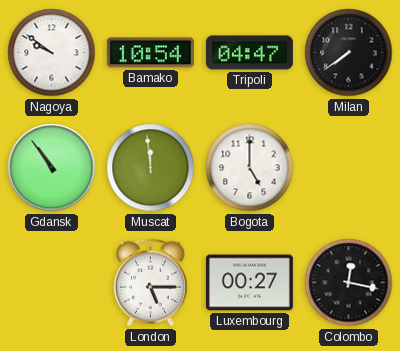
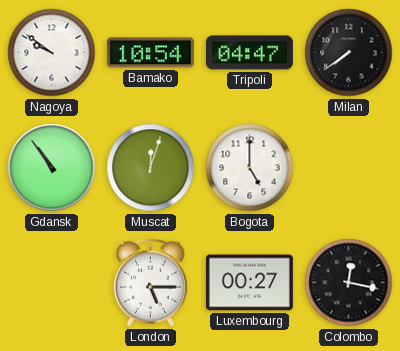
Muscat: 11:59 -> 12:03 (151, 168)
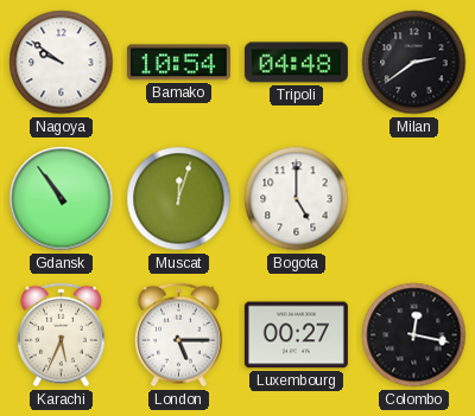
Tripoli: 04:47 -> 04:48 (296, 63)
Milan: 7:39 -> 2:39 (414, 63)
Karachi: none -> 5:34 (62, 335)
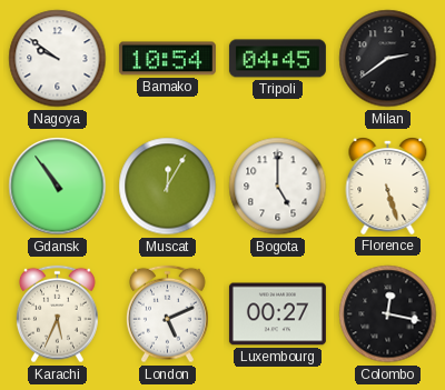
Tripoli: 04:48 -> 04:45 (277, 59)
Muscat: 12:03 -> 12:05 (168, 187)
Florence: none -> 5:27 (388, 187)
London: 5:15 -> 5:11 (168, 314)
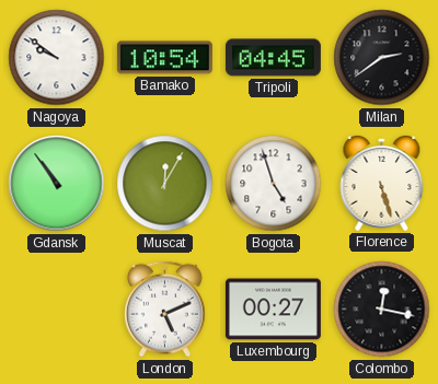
Bogota: 5:00 -> 4:57 (274, 184)
Karachi: 5:34 -> none (58, 314)
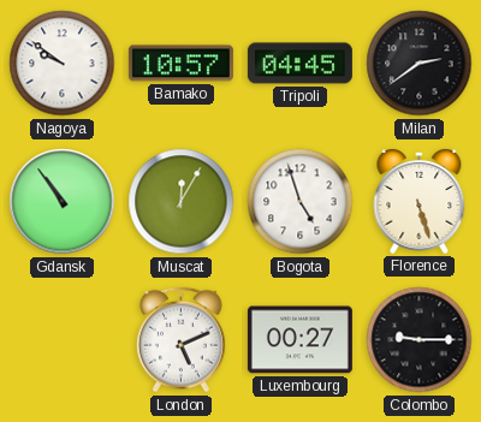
Bamako: 10:54 -> 10:57 (180, 64)
Colombo: 12:17 -> 9:15 (420, 340)
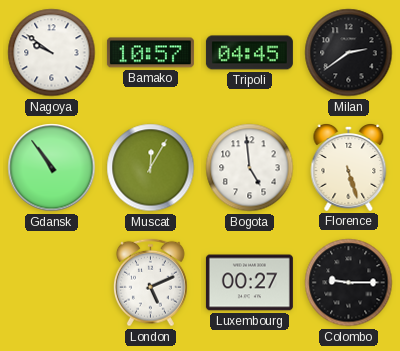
Bogota: 4:57 -> 4:59 (250, 168)
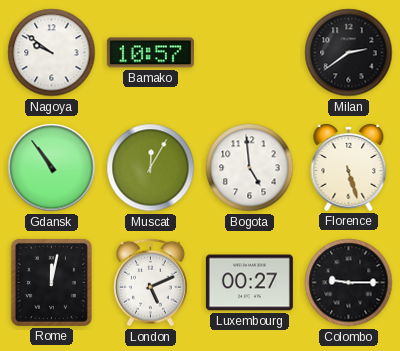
Tripoli: 04:45 -> none (249, 53)
Rome: none -> 12:02 (51, 282)
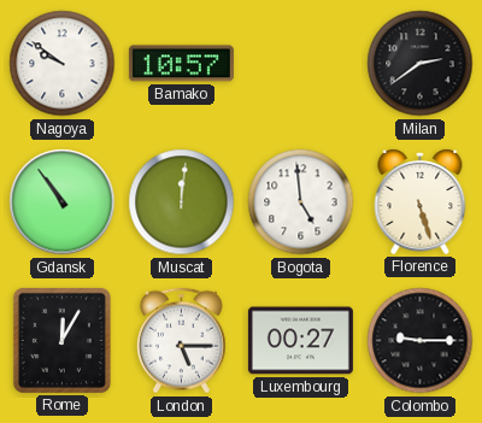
Muscat: 12:05 -> 12:01 (182, 202)
Rome: 12:02 -> 12:05 (61, 340)
London: 5:11 -> 5:15 (182, 341)
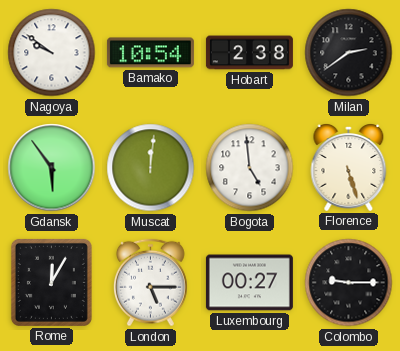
Bamako: 10:57 -> 10:54 (150, 53)
Hobart: none -> 2:38 (249, 53)
Gdansk: 10:54 -> 5:54 (52, 168)
